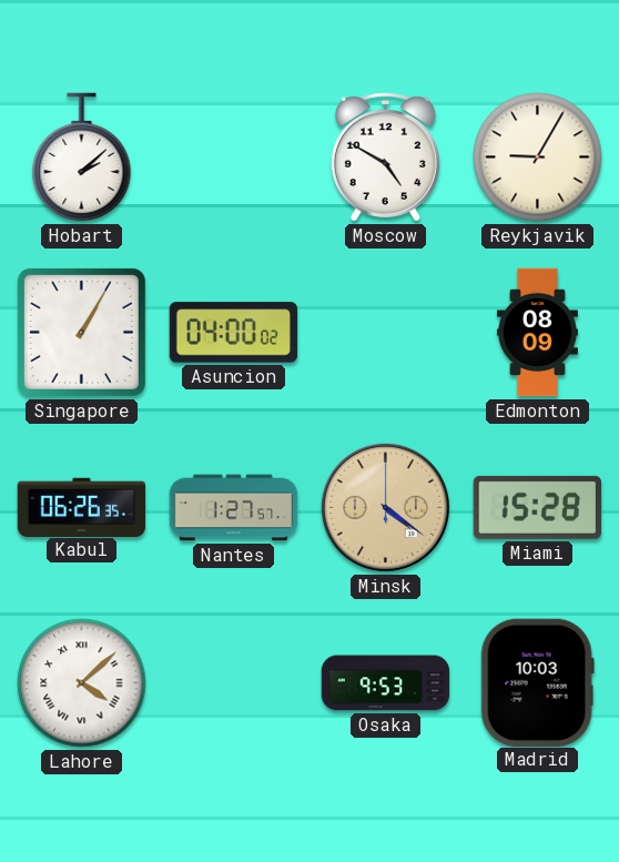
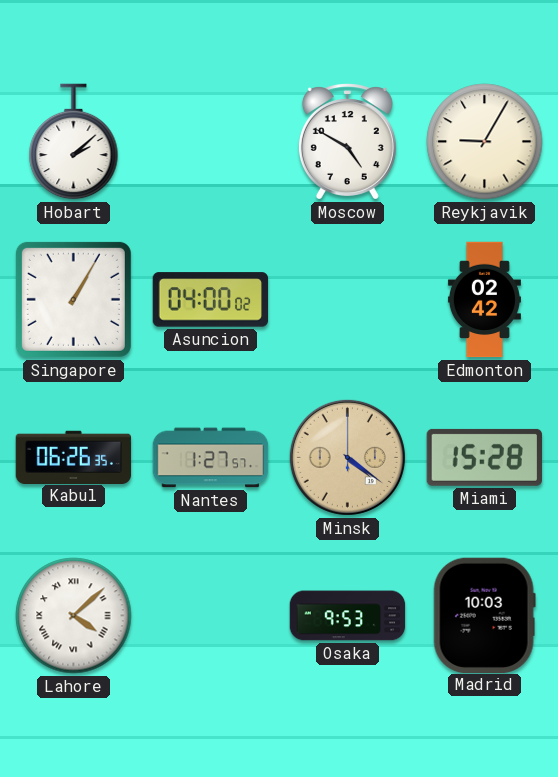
Edmonton: 08:09 -> 02:42 (484, 300)
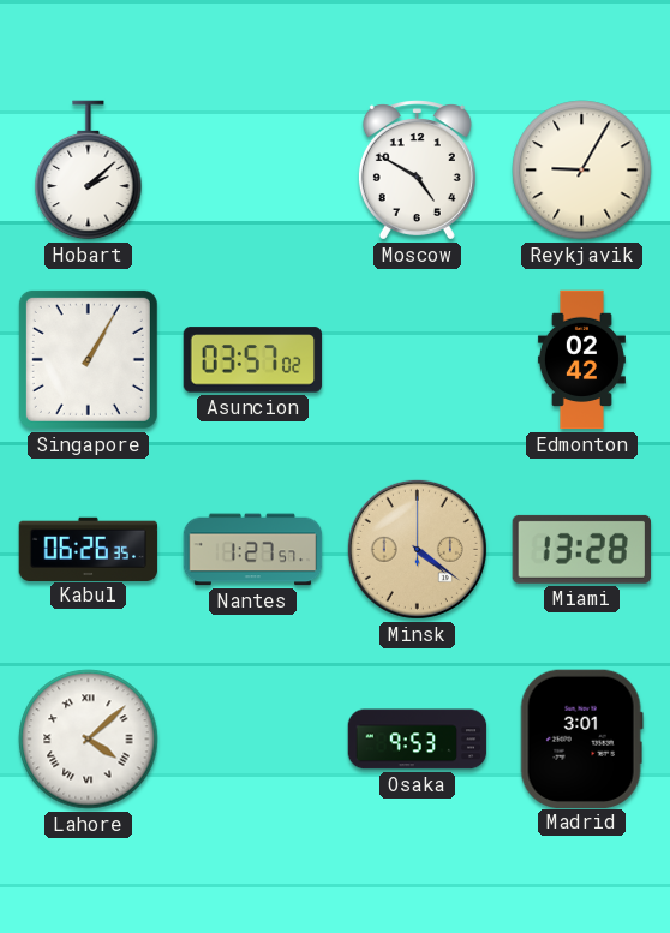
Asuncion: 04:00 -> 03:57 (253, 360)
Miami: 15:28 -> 13:28 (581, 549)
Madrid: 10:03 -> 3:01 (581, 738)
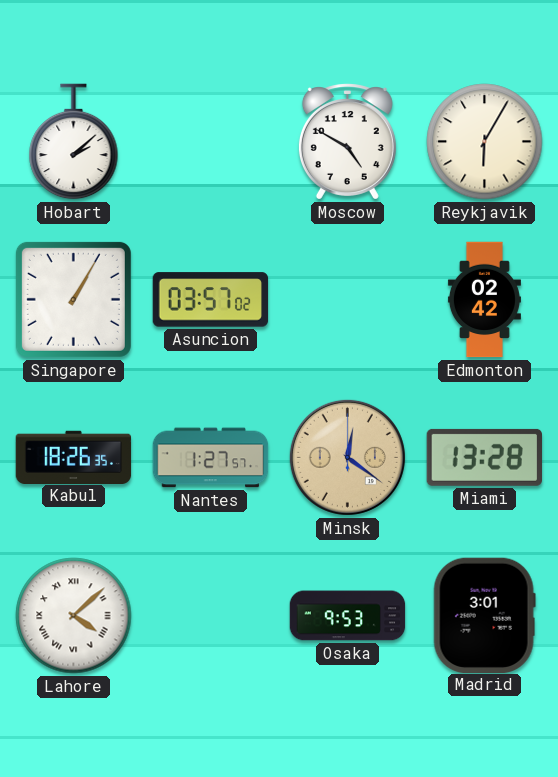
Reykjavik: 9:05 -> 6:05 (485, 142)
Kabul: 06:26 -> 18:26 (74, 457)
Minsk: 4:21 -> 12:21 (347, 457)
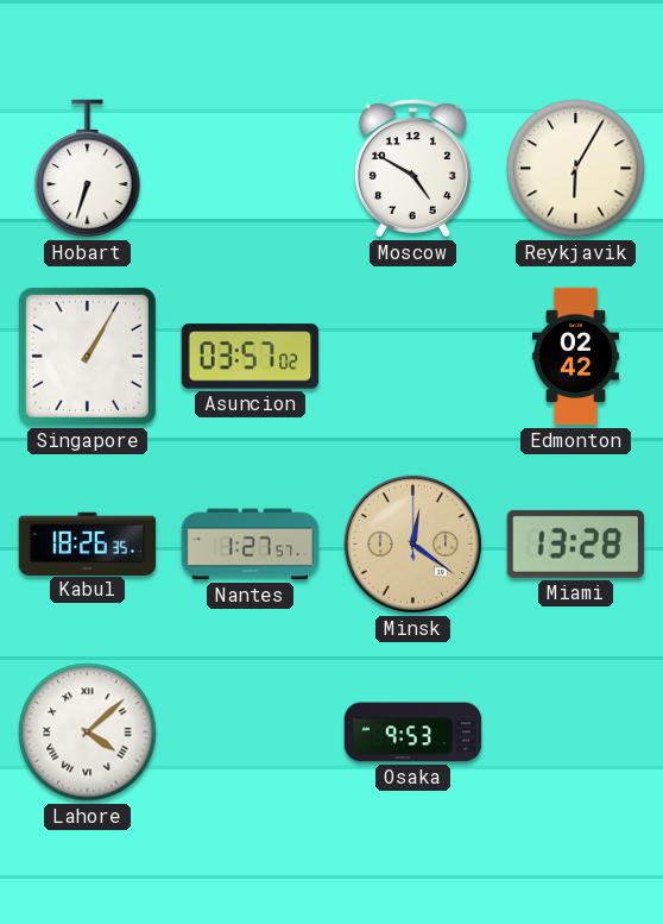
Hobart: 2:08 -> 6:33 (88, 169)
Madrid: 3:01 -> none (484, 615)
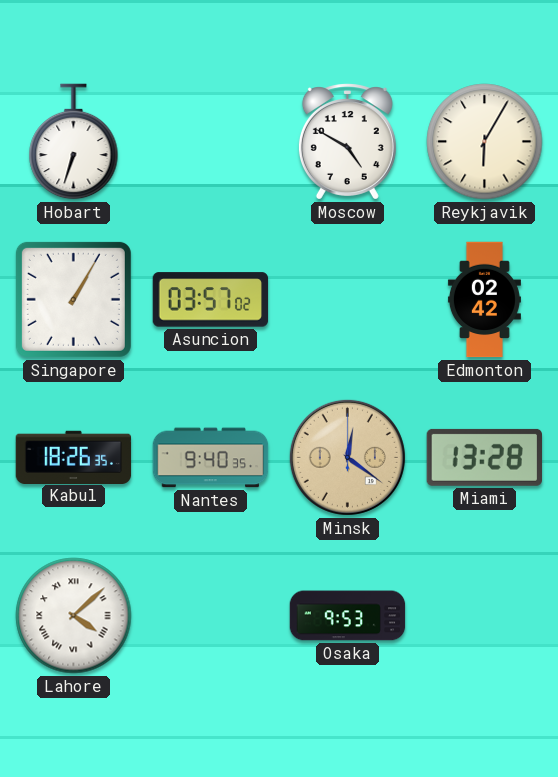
Nantes: 1:27 -> 9:40 (211, 458)
